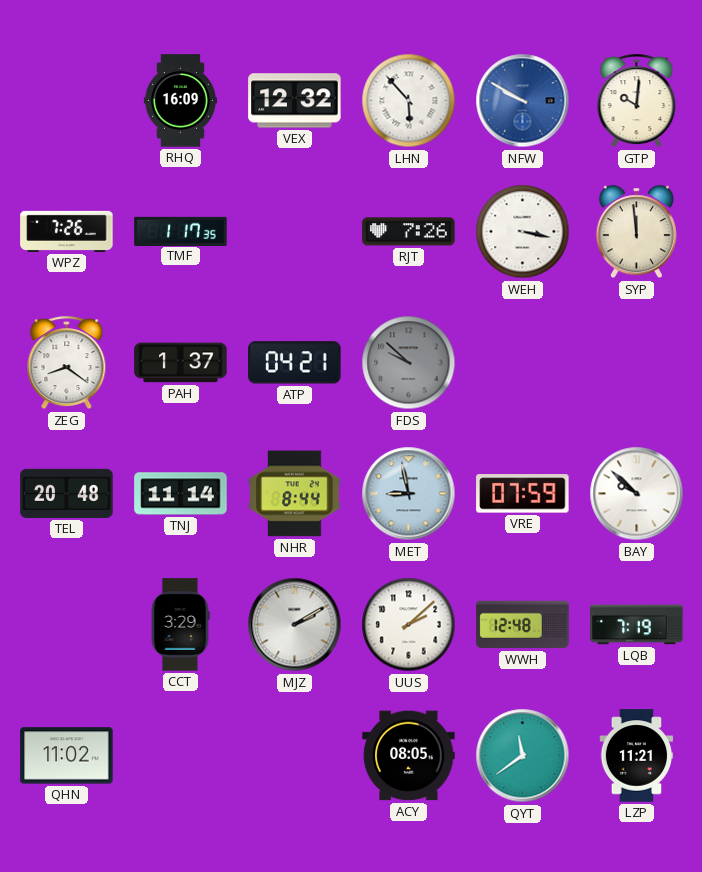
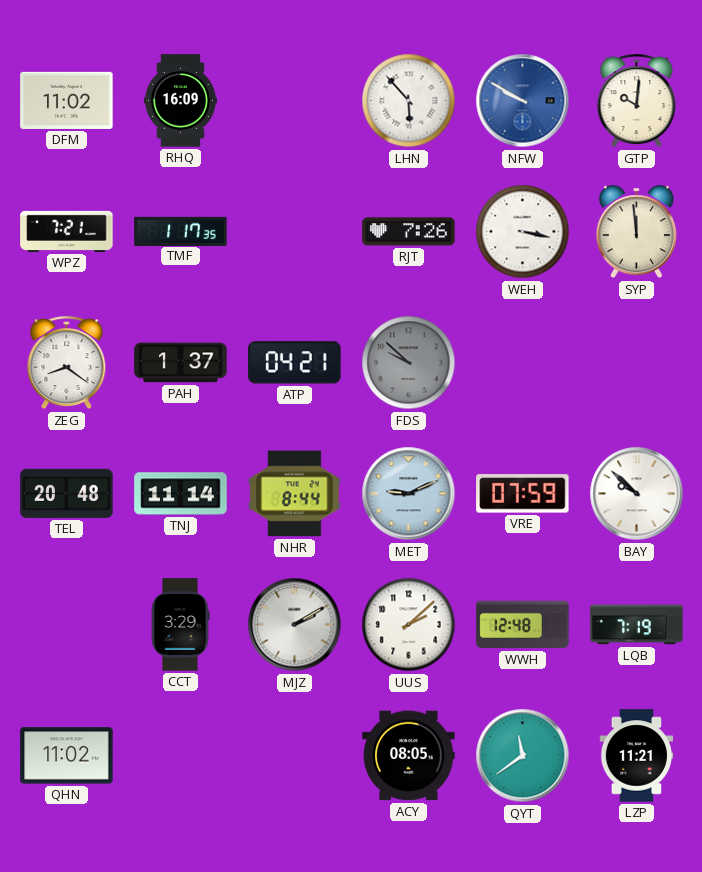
DFM: none -> 11:02 (67, 100)
VEX: 12:32 -> none (295, 101)
WPZ: 7:26 -> 7:21 (67, 231)
MET: 8:58 -> 9:11 (409, 494)
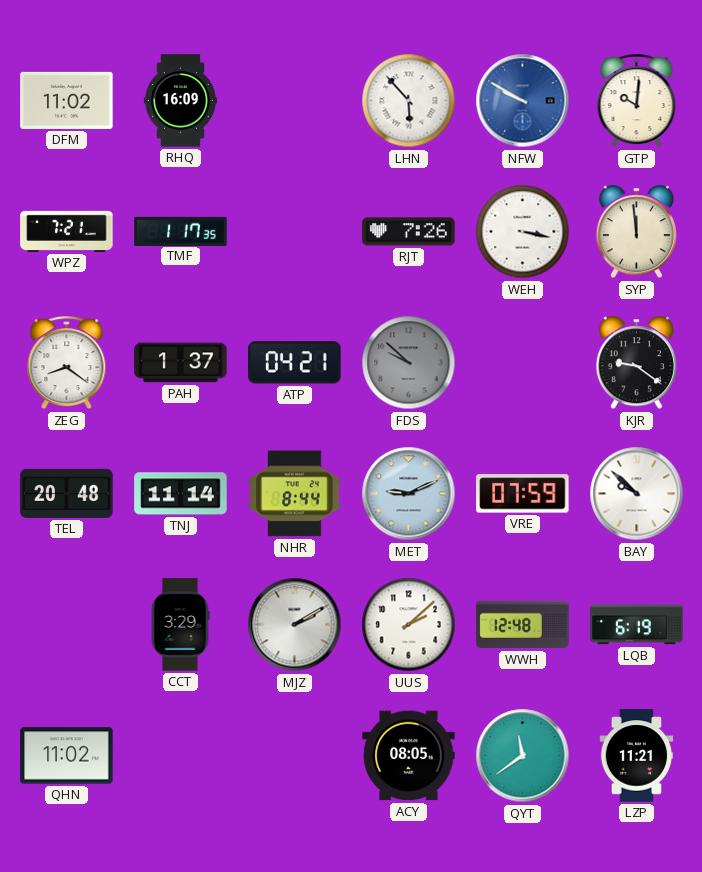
KJR: none -> 9:21 (636, 363)
LQB: 7:19 -> 6:19 (637, 625)
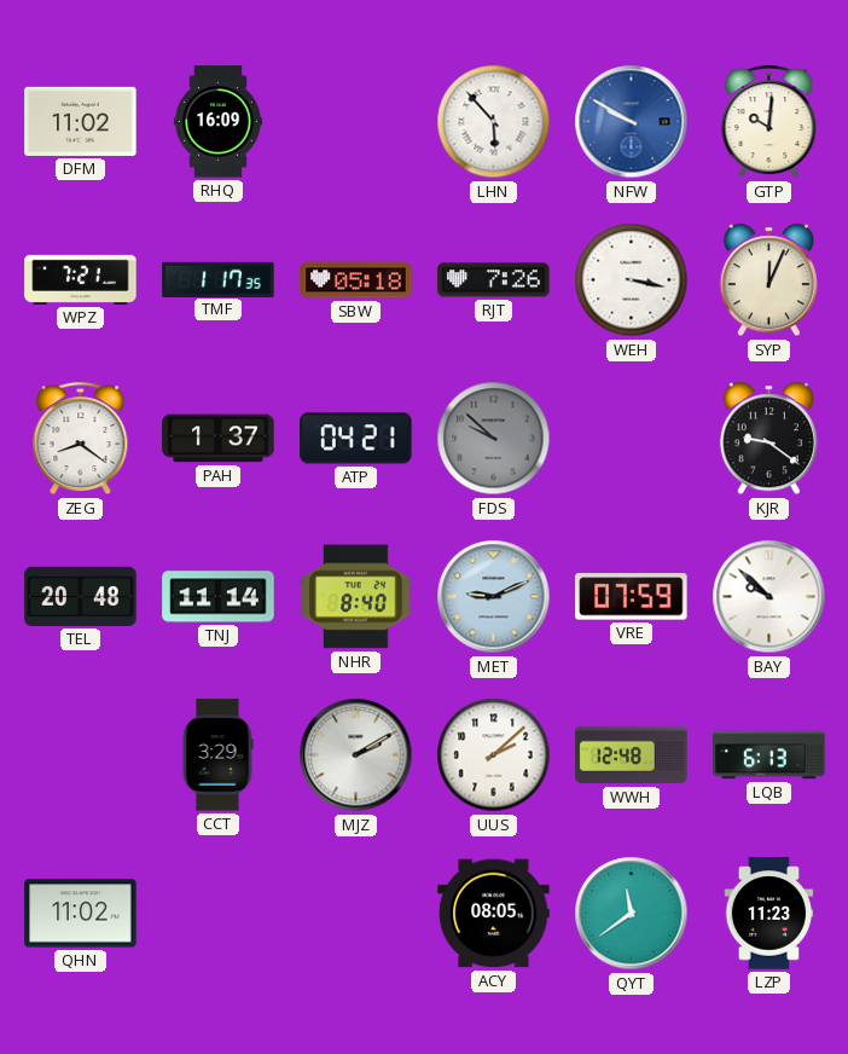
SBW: none -> 05:18 (356, 280)
SYP: 11:59 -> 12:04 (768, 280)
NHR: 8:44 -> 8:40 (356, 597)
LQB: 6:19 -> 6:13 (769, 755)
LZP: 11:21 -> 11:23 (769, 914)
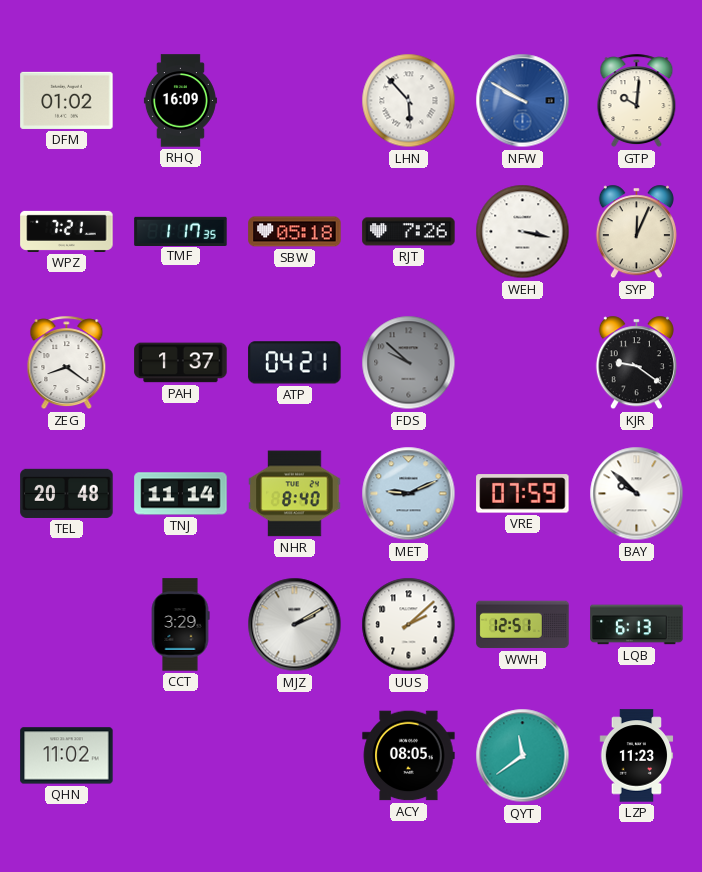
DFM: 11:02 -> 01:02 (67, 100)
WWH: 12:48 -> 12:51 (523, 625)
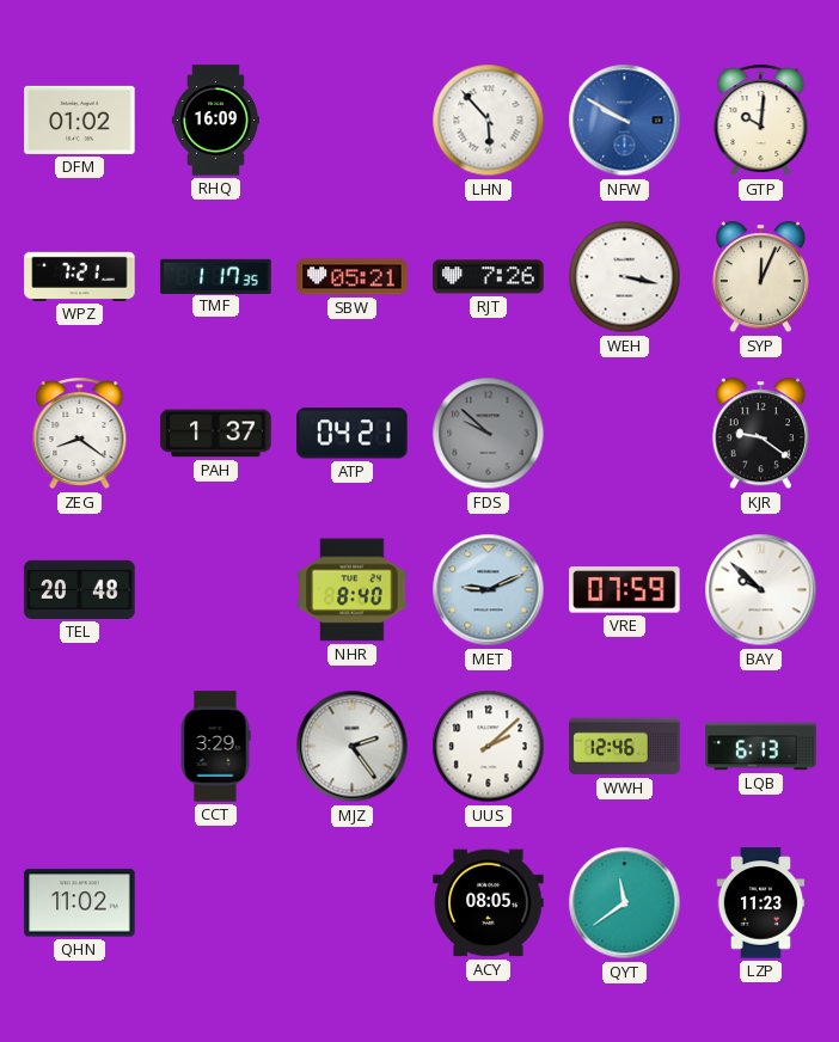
SBW: 05:18 -> 05:21 (353, 277)
TNJ: 11:14 -> none (181, 494)
MJZ: 2:10 -> 2:24 (353, 747)
WWH: 12:51 -> 12:46 (625, 747)
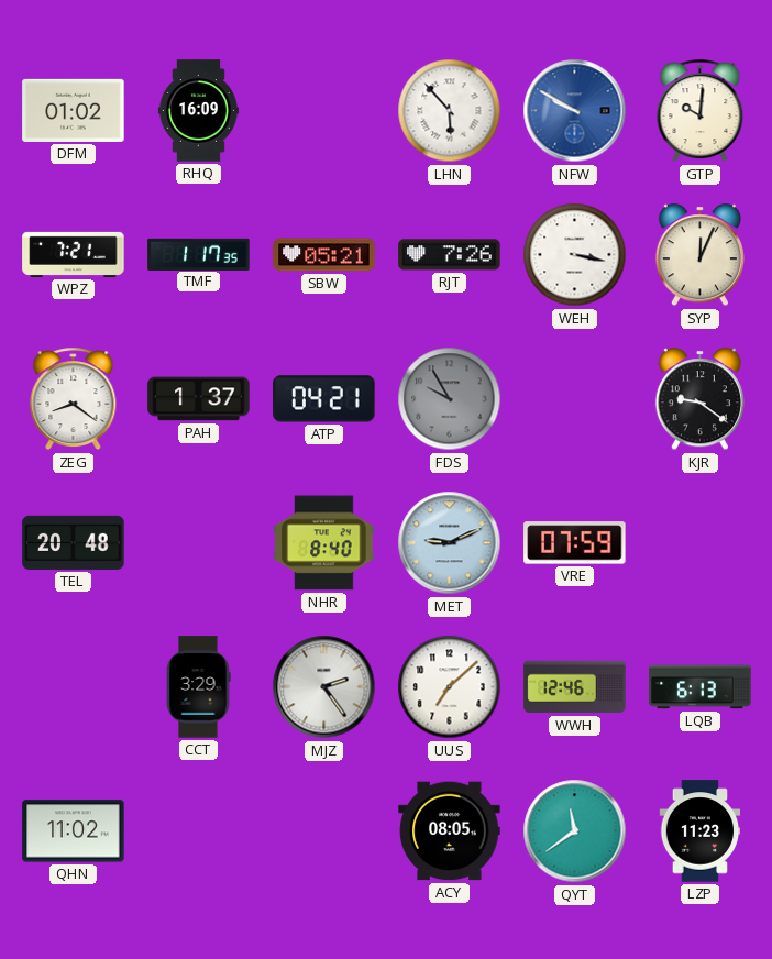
FDS: 9:52 -> 9:55 (450, 399)
BAY: 9:52 -> none (761, 590)
UUS: 2:08 -> 7:08 (450, 687)
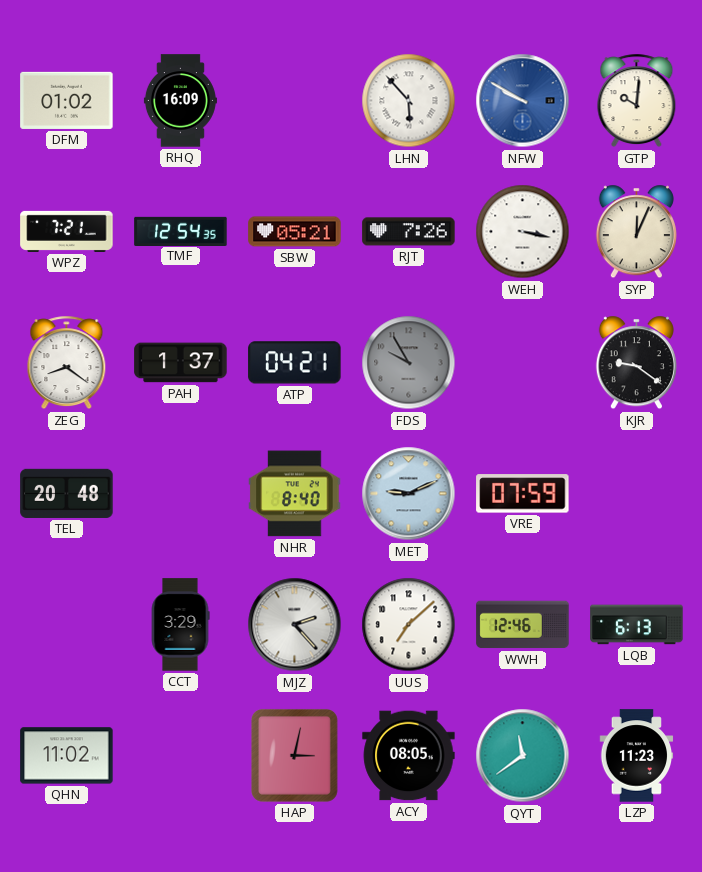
TMF: 1:17 -> 12:54 (181, 231)
MJZ: 2:24 -> 2:23 (295, 625)
HAP: none -> 3:02 (294, 755)
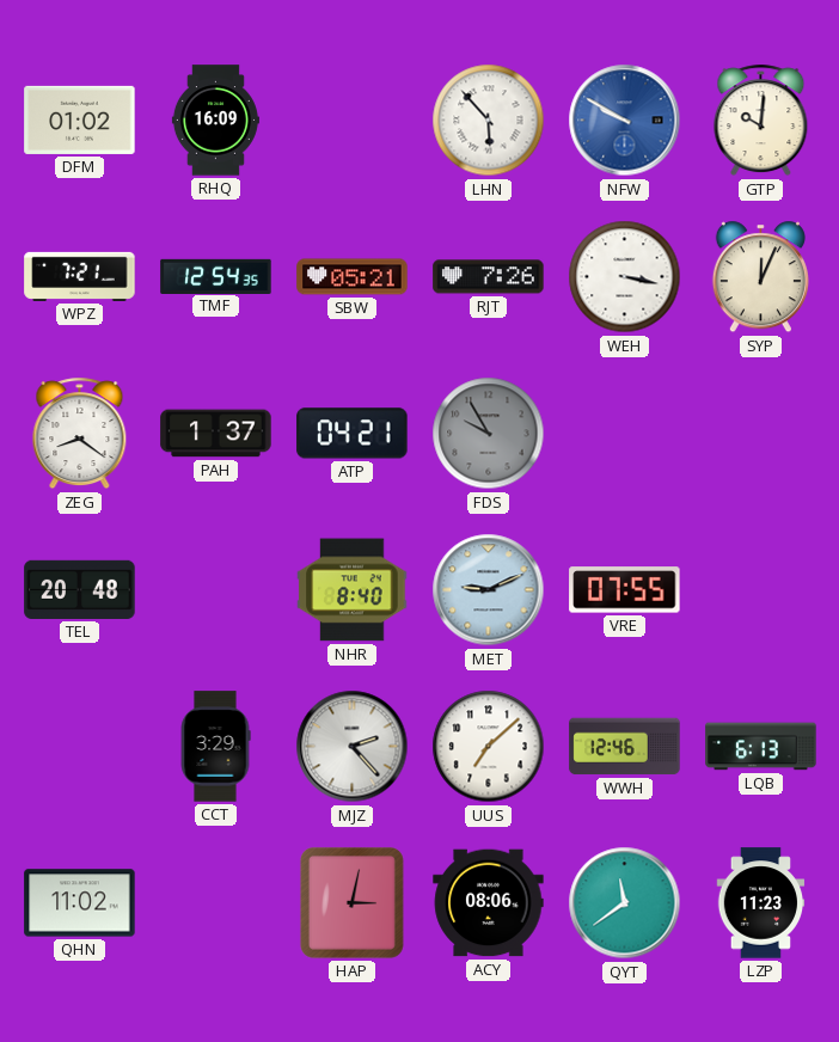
KJR: 9:21 -> none (636, 363)
VRE: 07:59 -> 07:55 (625, 590)
ACY: 08:05 -> 08:06 (489, 903)
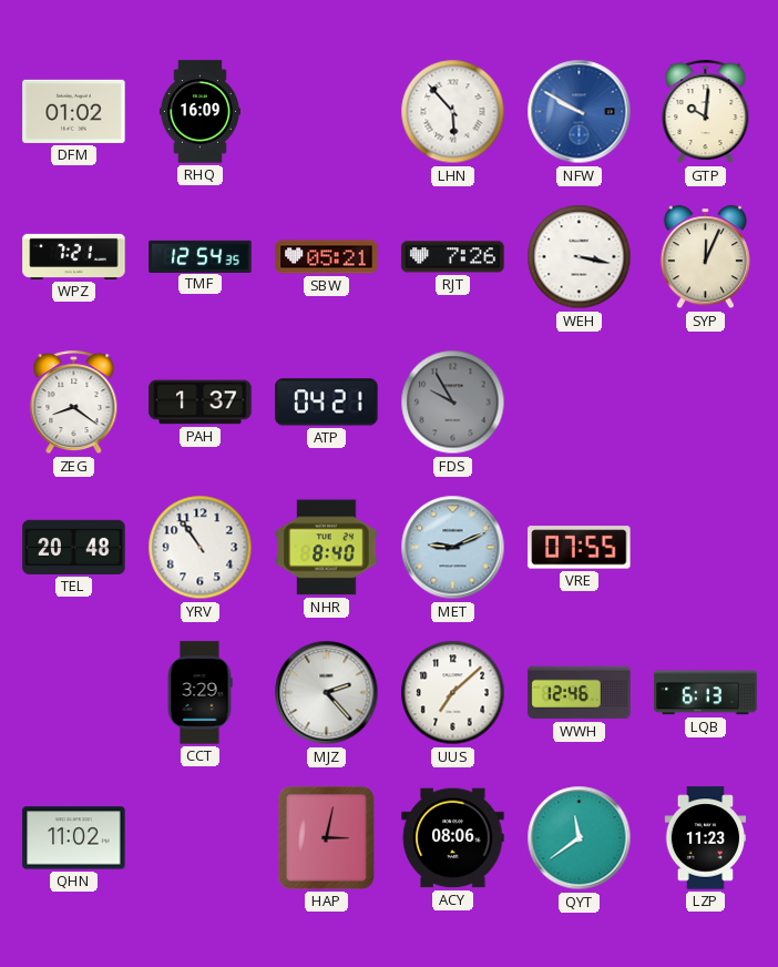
YRV: none -> 10:54 (201, 548)
